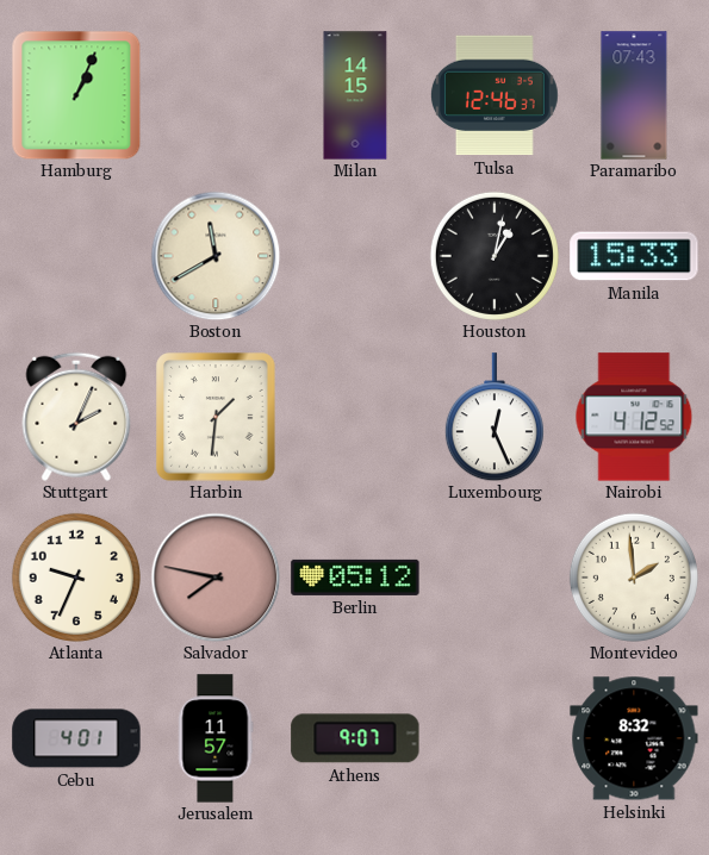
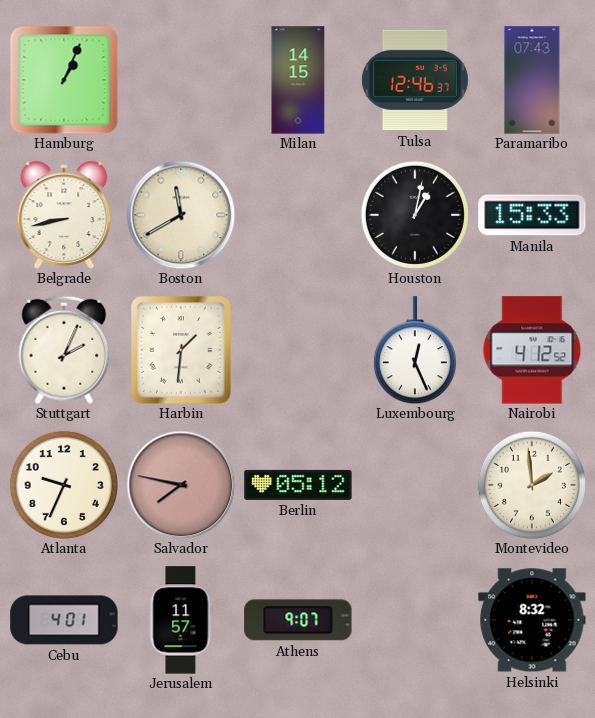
Belgrade: none -> 8:43 (64, 215)
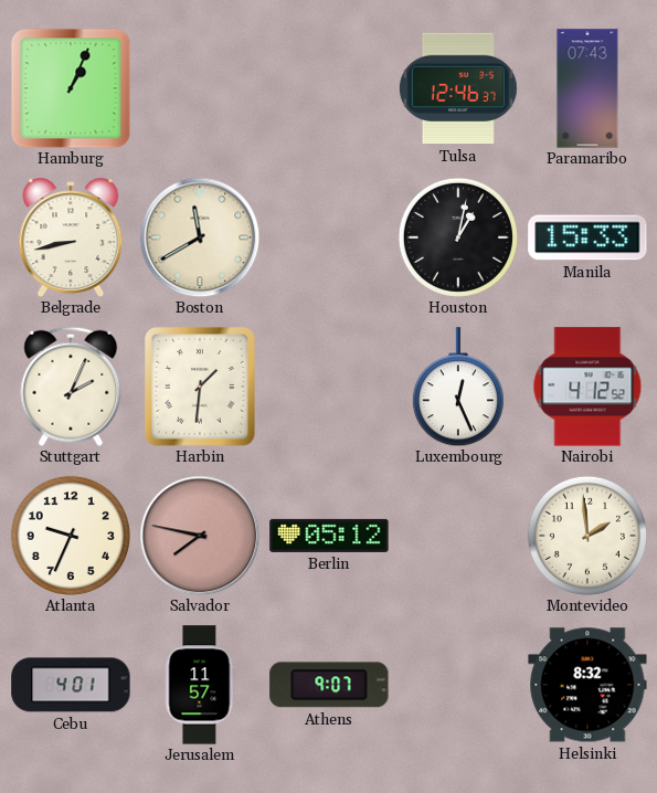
Milan: 14:15 -> none (298, 80)
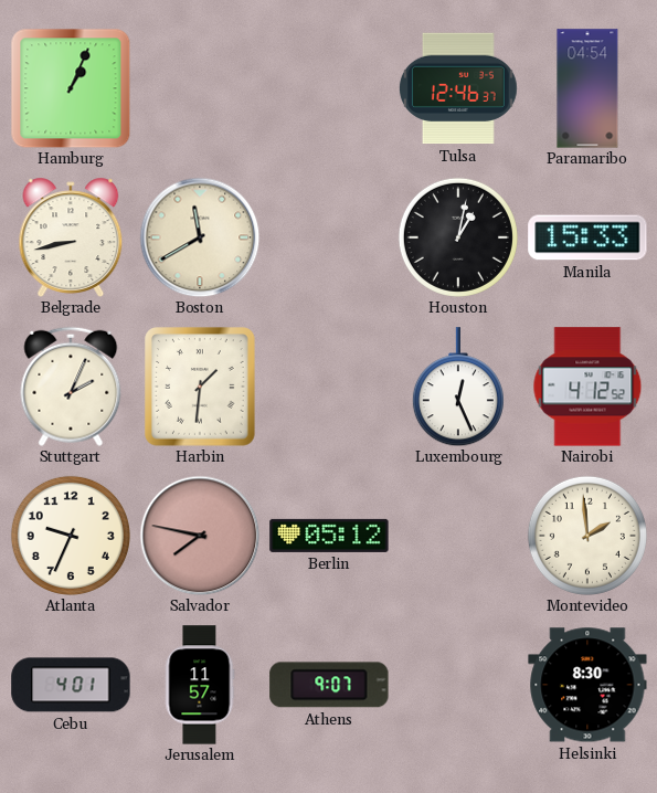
Paramaribo: 07:43 -> 04:54 (587, 88)
Helsinki: 8:32 -> 8:30 (587, 685)
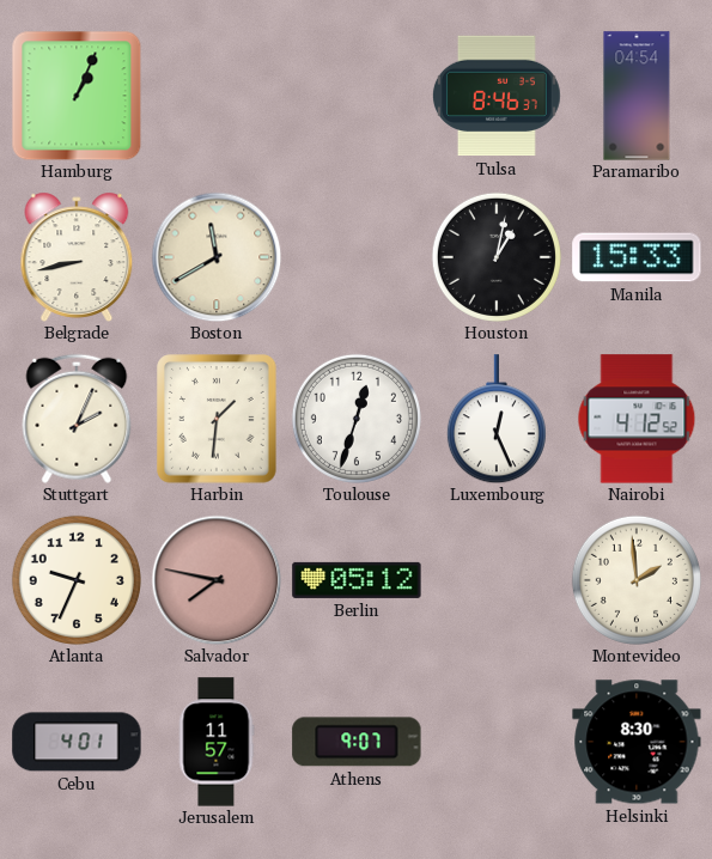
Tulsa: 12:46 -> 8:46 (497, 96)
Toulouse: none -> 12:33 (357, 419)
